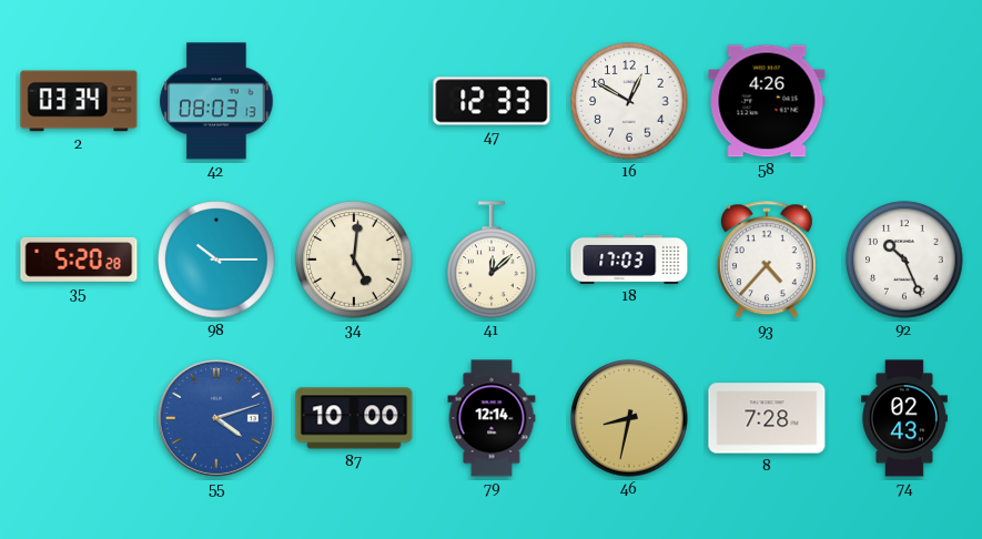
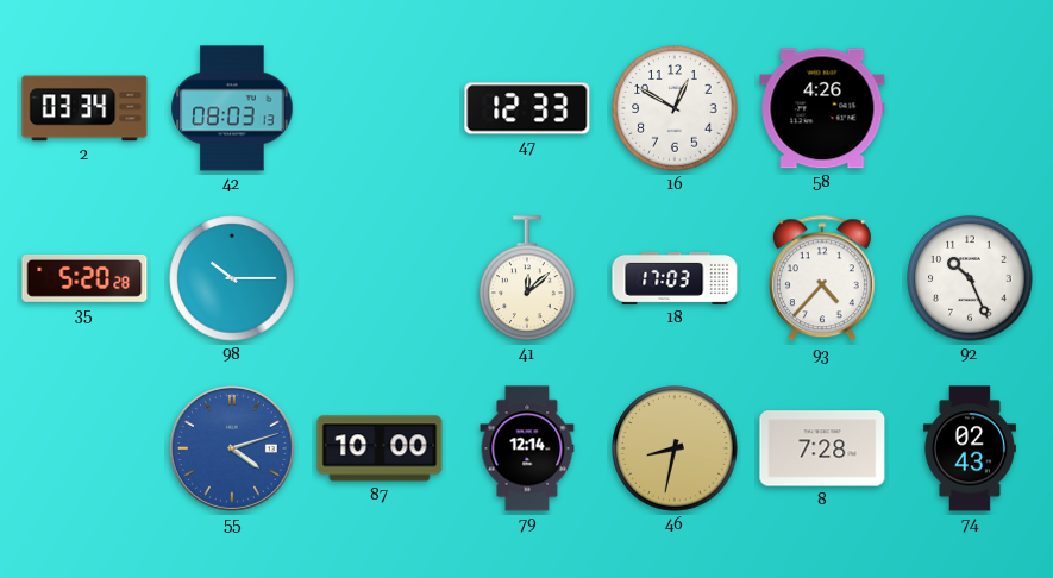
34: 5:01 -> none (354, 260)
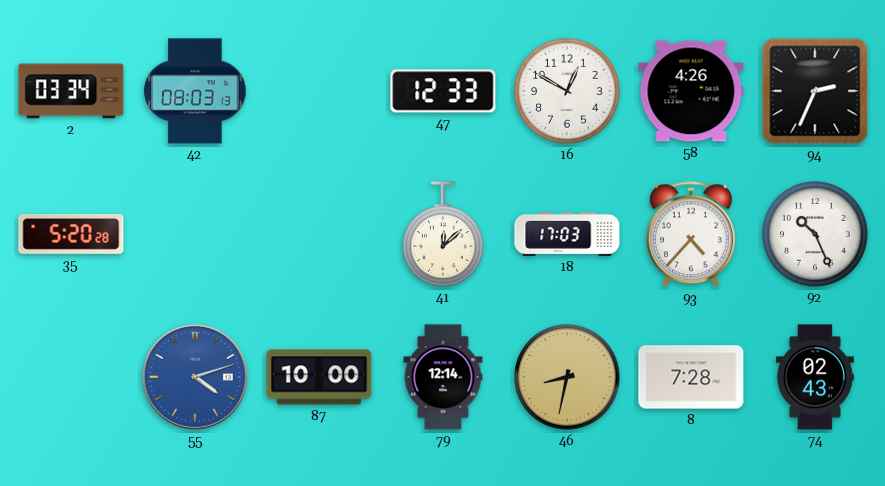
94: none -> 2:34 (815, 91)
98: 10:15 -> none (232, 278)
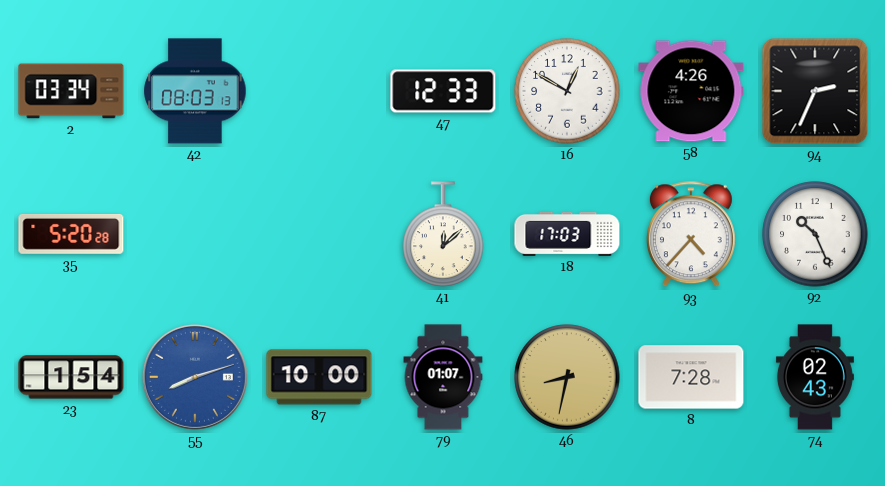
23: none -> 1:54 (71, 377)
55: 4:12 -> 8:12 (195, 377)
79: 12:14 -> 01:07 (443, 377)
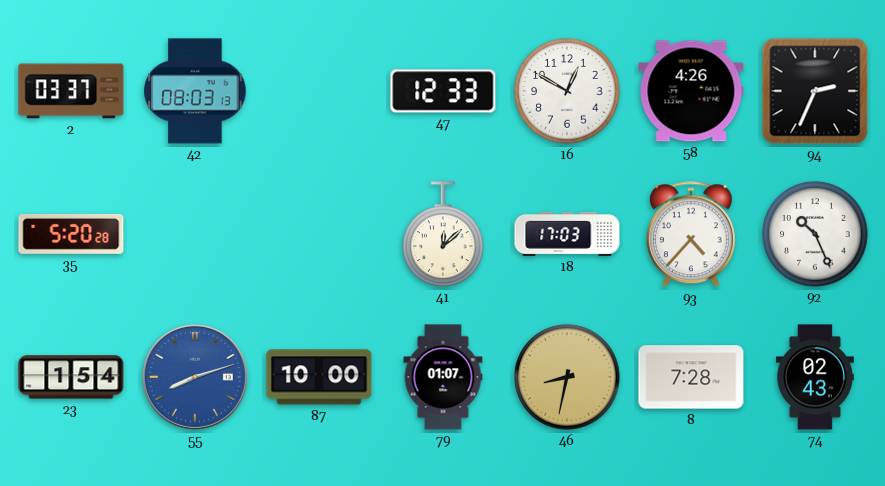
2: 03:34 -> 03:37 (71, 91)
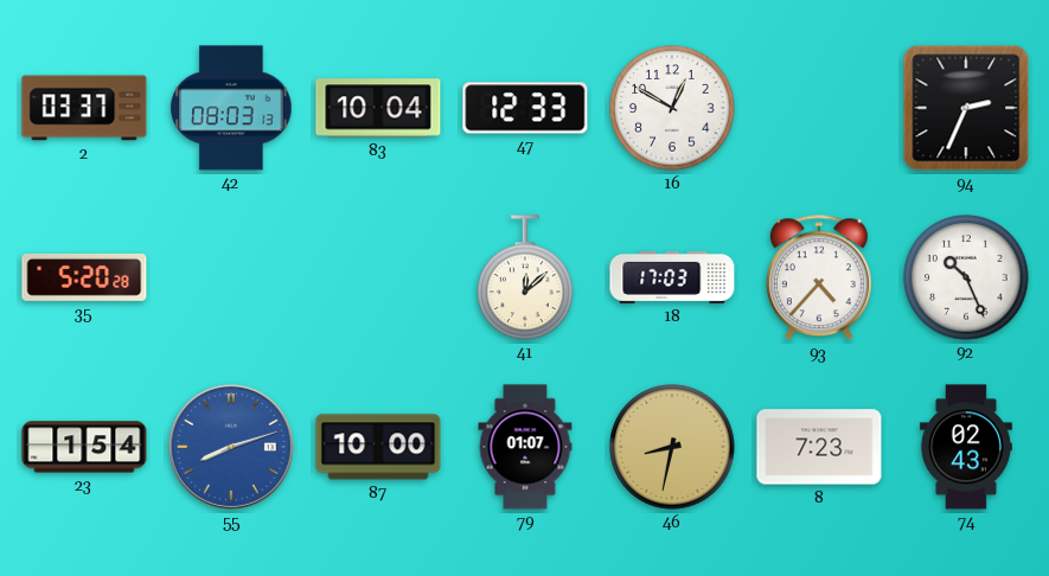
83: none -> 10:04 (378, 108)
58: 4:26 -> none (691, 91)
8: 7:28 -> 7:23 (819, 447)
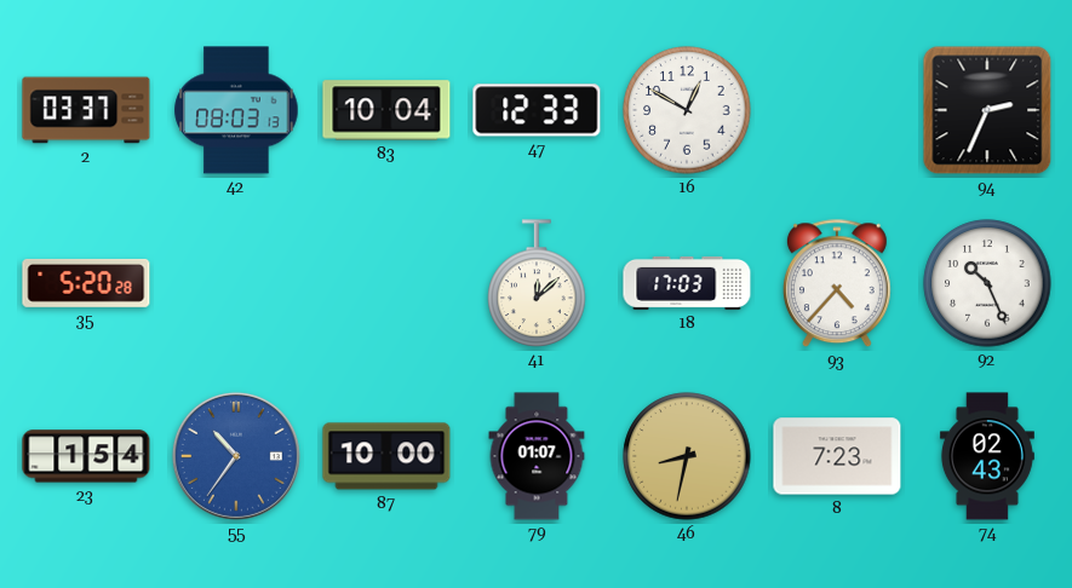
55: 8:12 -> 10:36 (236, 456)
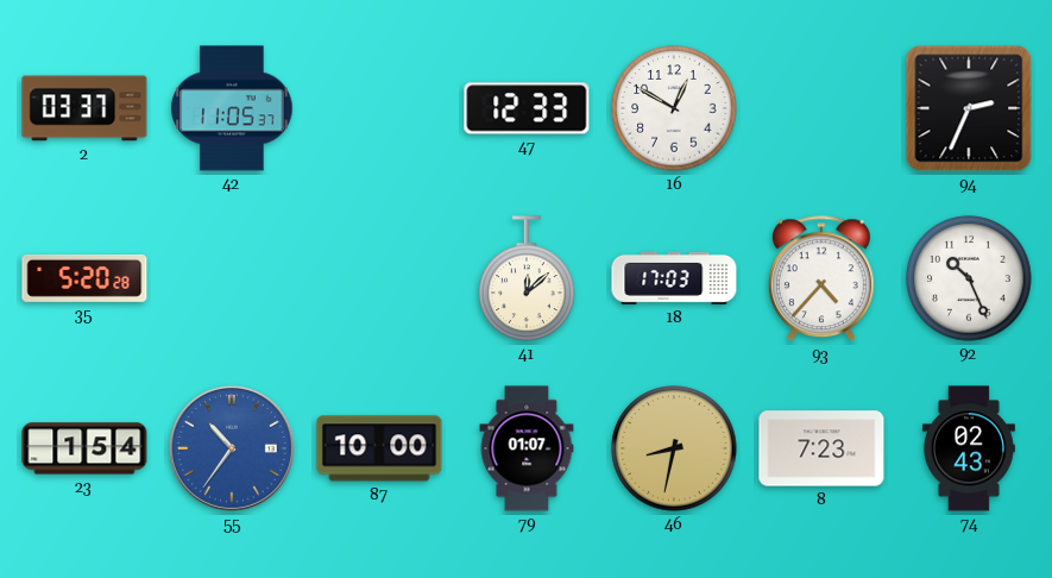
42: 08:03 -> 11:05 (232, 108)
83: 10:04 -> none (386, 110)
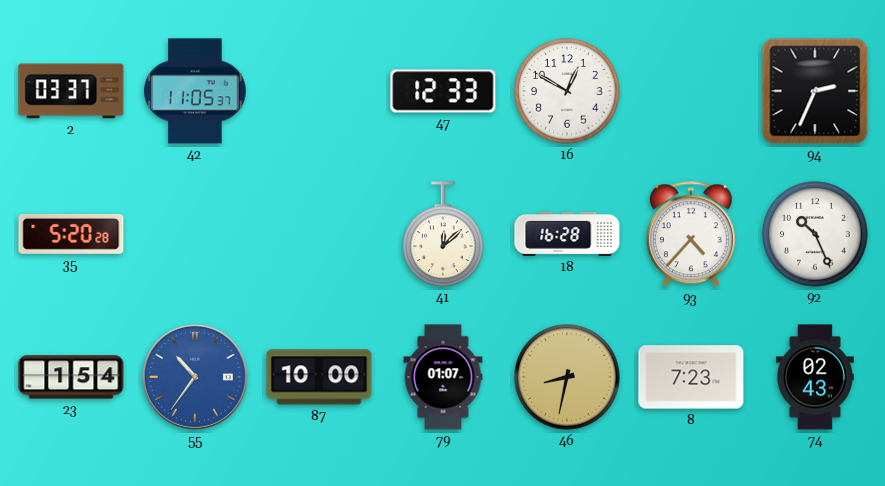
18: 17:03 -> 16:28 (567, 234)
